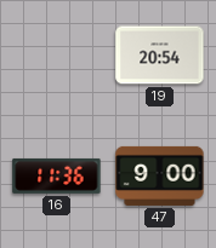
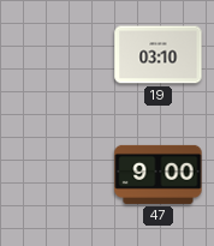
19: 20:54 -> 03:10 (159, 55)
16: 11:36 -> none (57, 175)
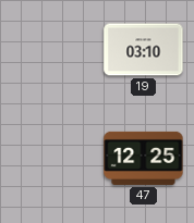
47: 9:00 -> 12:25 (144, 158)
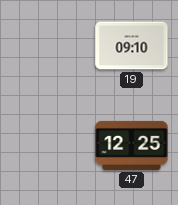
19: 03:10 -> 09:10 (132, 46)
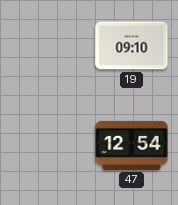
47: 12:25 -> 12:54 (132, 145)
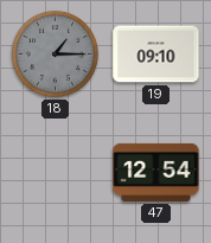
18: none -> 1:15 (55, 53)
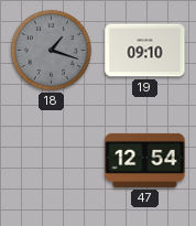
18: 1:15 -> 1:18 (51, 50)
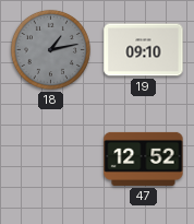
18: 1:18 -> 1:13 (50, 49)
47: 12:54 -> 12:52 (144, 158)
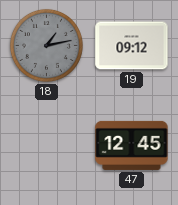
19: 09:10 -> 09:12 (132, 46)
47: 12:52 -> 12:45 (132, 145)
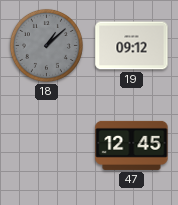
18: 1:13 -> 1:08 (46, 45)
